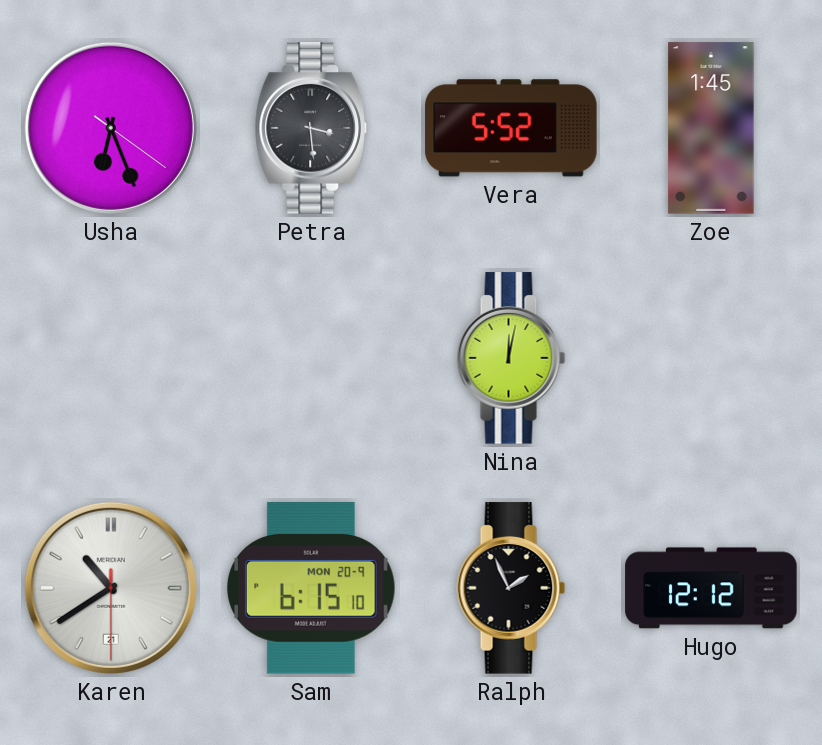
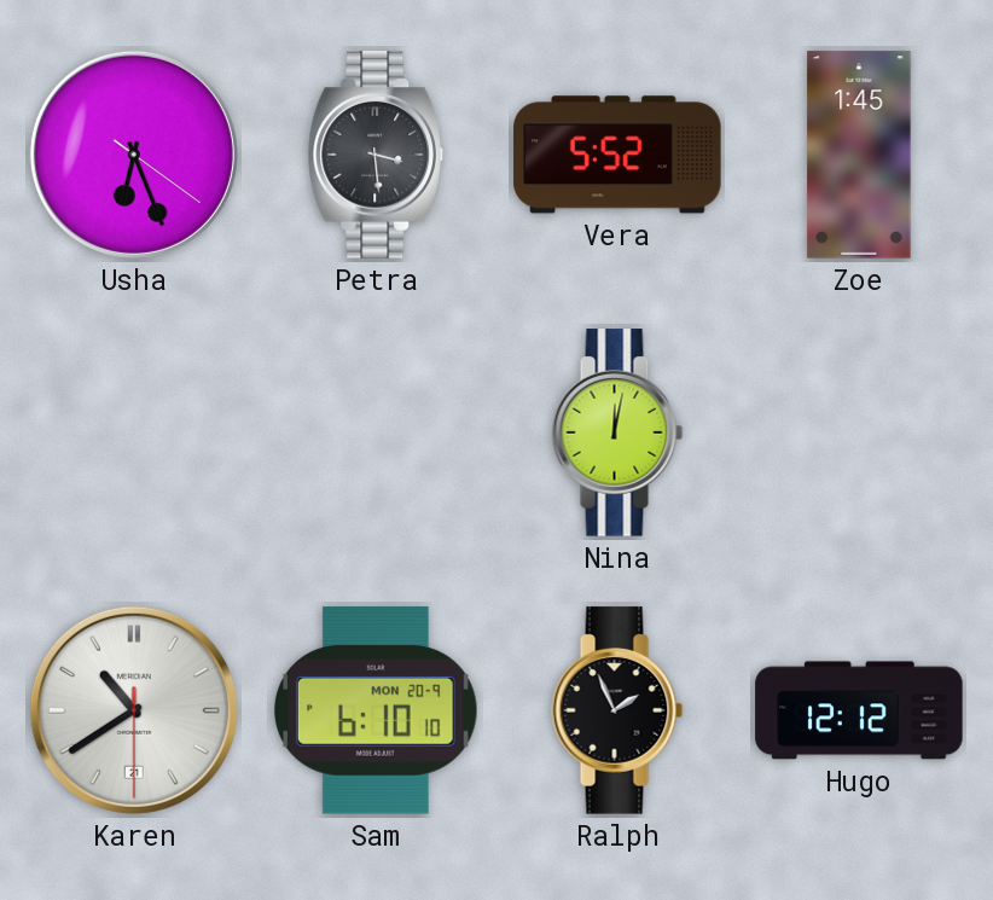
Sam: 6:15 -> 6:10 (377, 710)
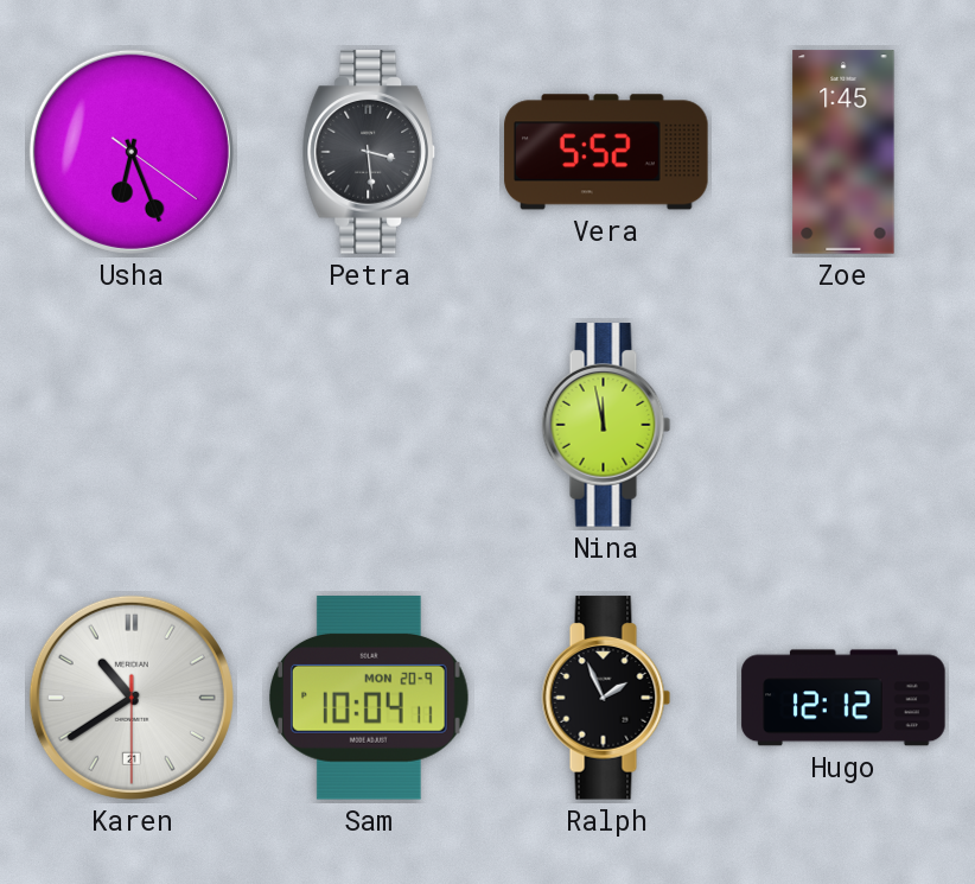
Nina: 12:02 -> 11:58 (606, 425)
Sam: 6:10 -> 10:04 (370, 698)
